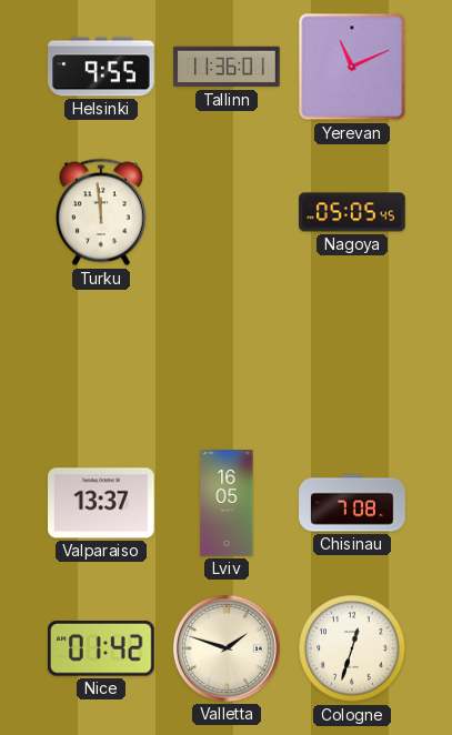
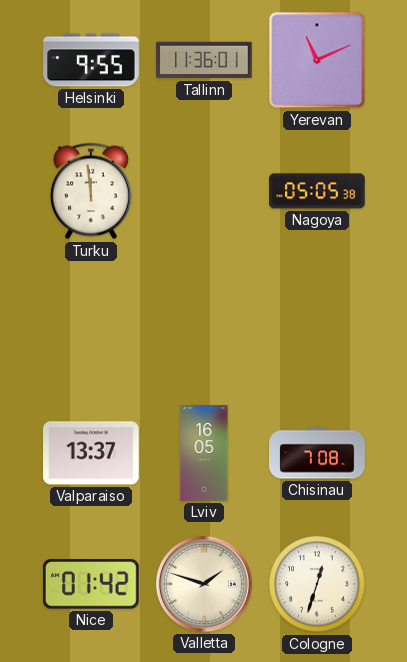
Nagoya: 05:05:45 -> 05:05:38 (317, 191)
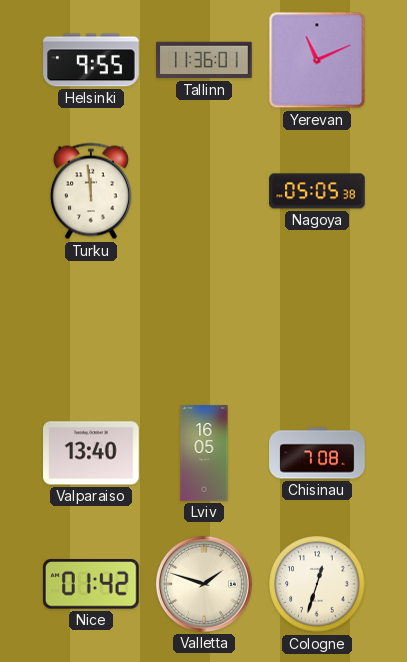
Valparaiso: 13:37 -> 13:40 (92, 453)
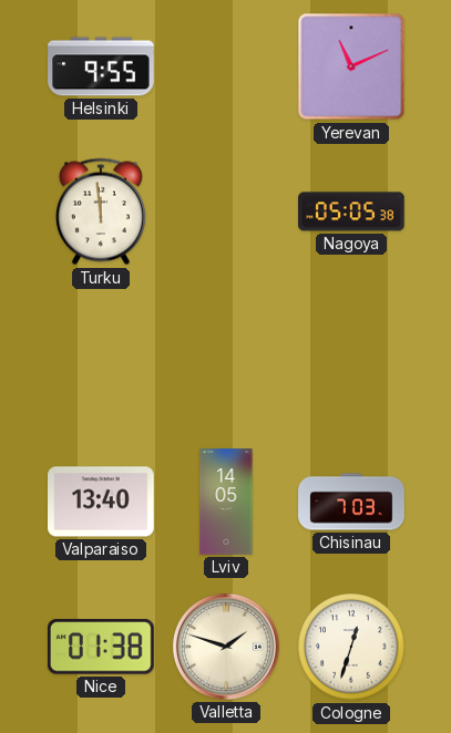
Tallinn: 11:36 -> none (204, 60)
Lviv: 16:05 -> 14:05 (226, 502)
Chisinau: 7:08 -> 7:03 (351, 502)
Nice: 01:42 -> 01:38 (101, 647)
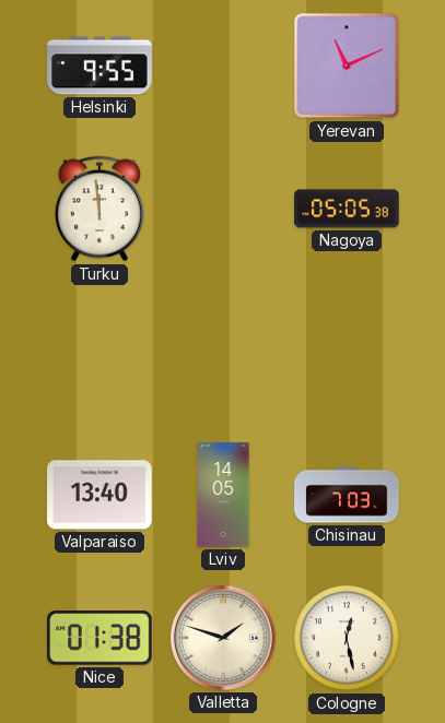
Cologne: 12:33 -> 12:28 (347, 638)
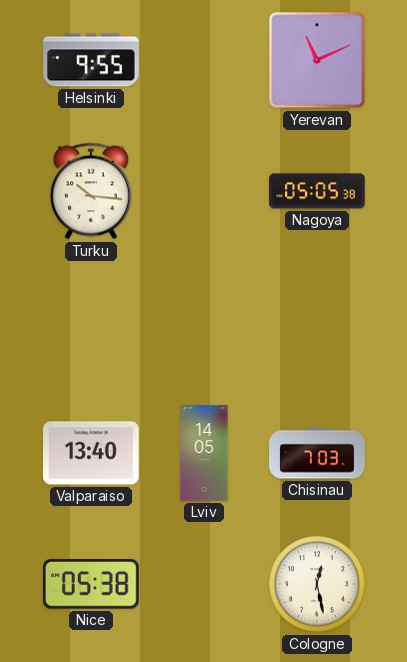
Turku: 11:59 -> 10:16 (91, 191)
Nice: 01:38 -> 05:38 (91, 584)
Valletta: 1:48 -> none (223, 638)
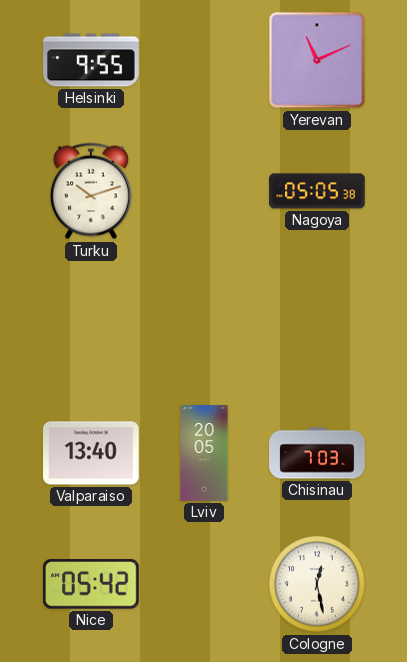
Turku: 10:16 -> 10:12 (91, 191)
Lviv: 14:05 -> 20:05 (204, 453)
Nice: 05:38 -> 05:42 (91, 584)
